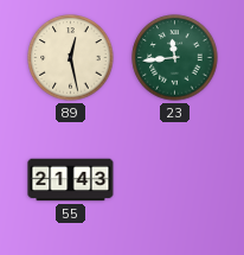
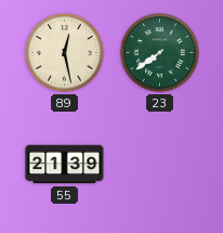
23: 11:44 -> 7:39 (160, 53)
55: 21:43 -> 21:39 (65, 165)
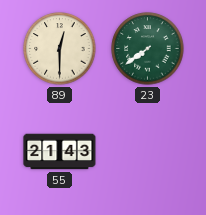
89: 12:28 -> 12:30 (60, 49)
55: 21:39 -> 21:43 (60, 152)
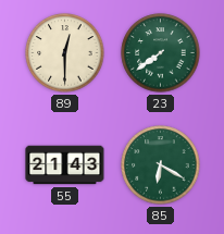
85: none -> 6:20 (161, 165)
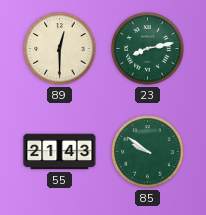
23: 7:39 -> 8:13 (148, 49)
85: 6:20 -> 9:51 (148, 152)
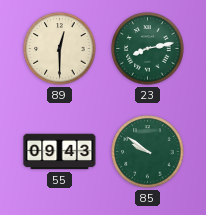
55: 21:43 -> 09:43 (60, 152)
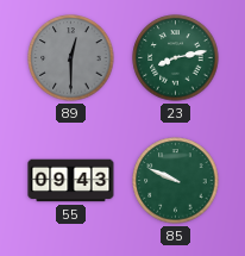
89 dial: cream -> grey (71, 58)
85: 9:51 -> 9:49 (176, 181)
